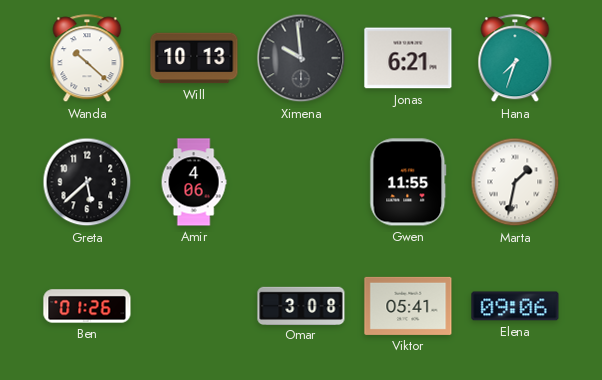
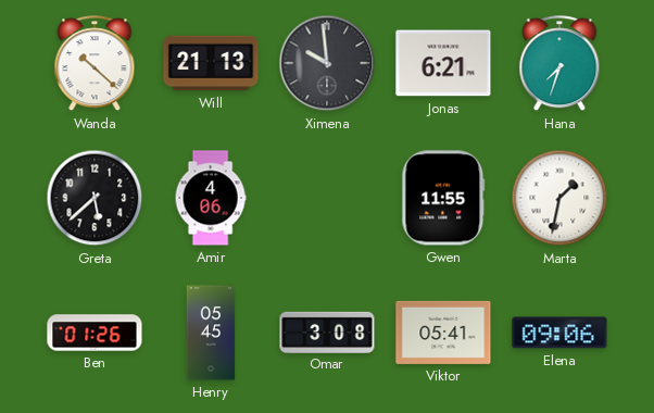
Will: 10:13 -> 21:13 (211, 63)
Henry: none -> 05:45 (211, 333)
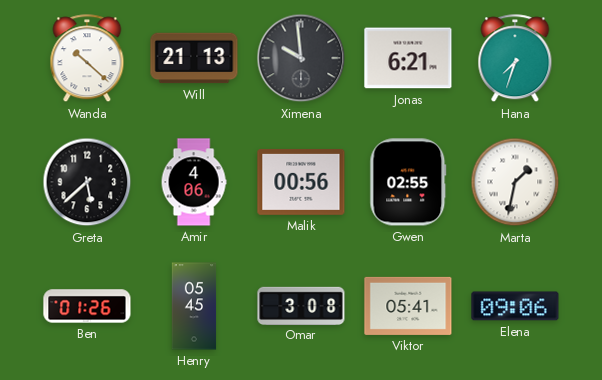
Malik: none -> 00:56 (301, 182)
Gwen: 11:55 -> 02:55 (408, 182)
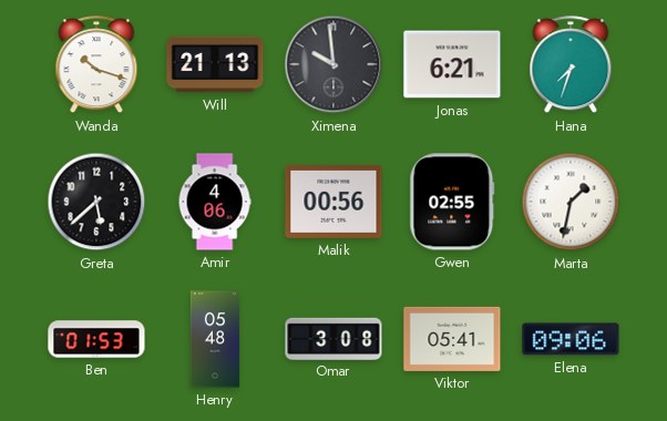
Wanda: 10:22 -> 10:18 (96, 65)
Ben: 01:26 -> 01:53 (96, 339)
Henry: 05:45 -> 05:48 (215, 339)
